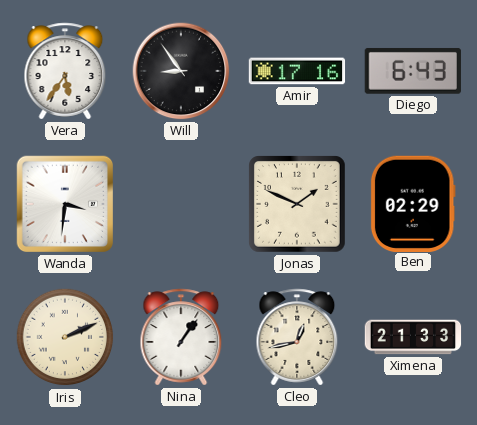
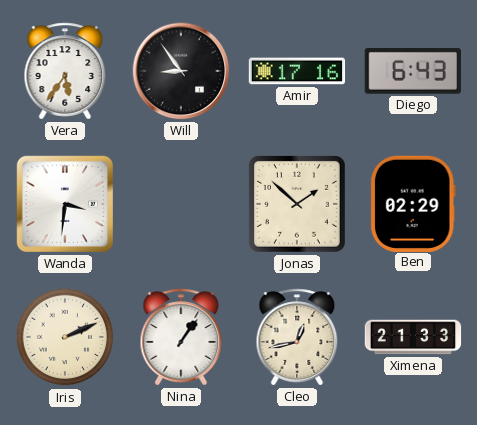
Jonas: 1:49 -> 1:52 (298, 205)
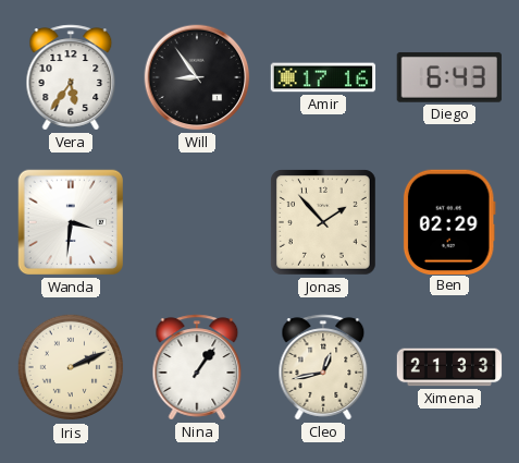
Jonas: 1:52 -> 1:53 (324, 223)
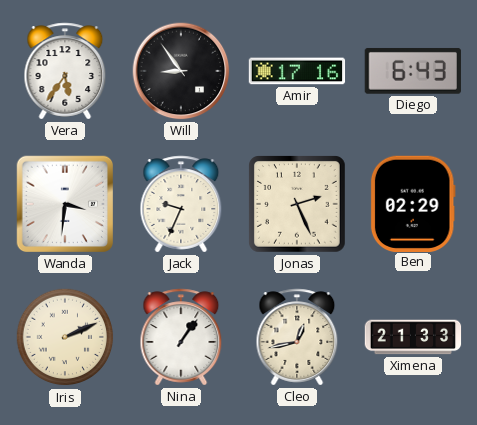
Jack: none -> 9:34 (181, 204)
Jonas: 1:53 -> 2:26 (298, 205)
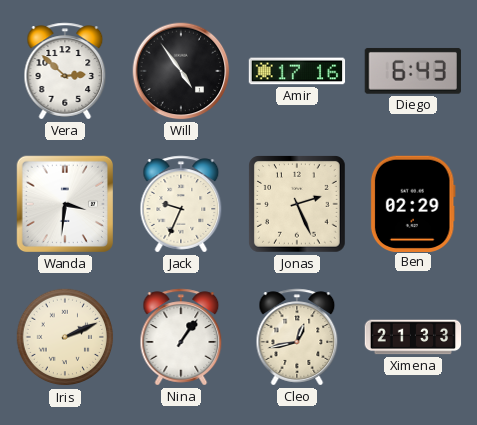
Vera: 5:36 -> 2:52 (65, 71)
Will: 8:54 -> 4:54 (181, 71)
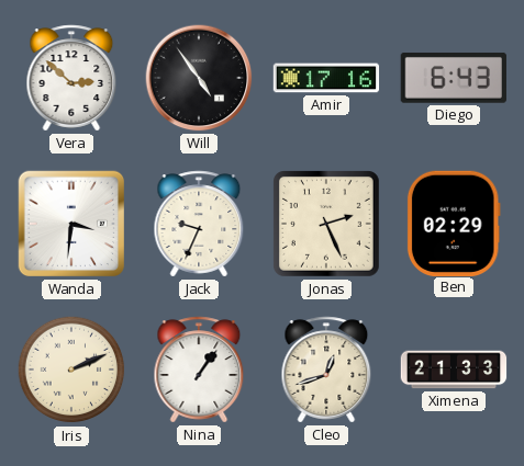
Cleo: 12:43 -> 12:42 (326, 370)
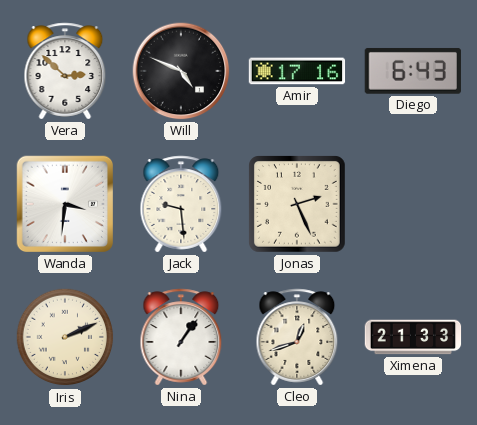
Will: 4:54 -> 4:49 (181, 71)
Jack: 9:34 -> 9:29 (181, 204)
Ben: 02:29 -> none (454, 223)
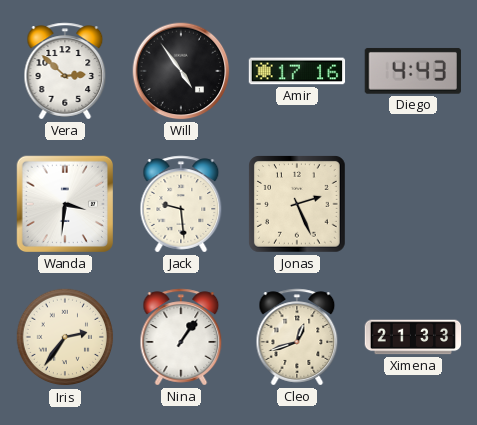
Will: 4:49 -> 4:54 (181, 71)
Diego: 6:43 -> 4:43 (413, 71)
Iris: 2:11 -> 2:36 (65, 337)
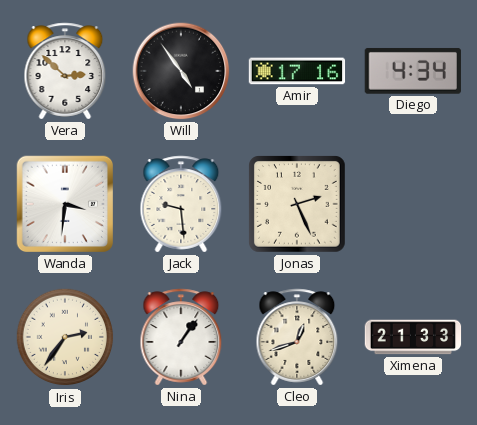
Diego: 4:43 -> 4:34 (413, 71)
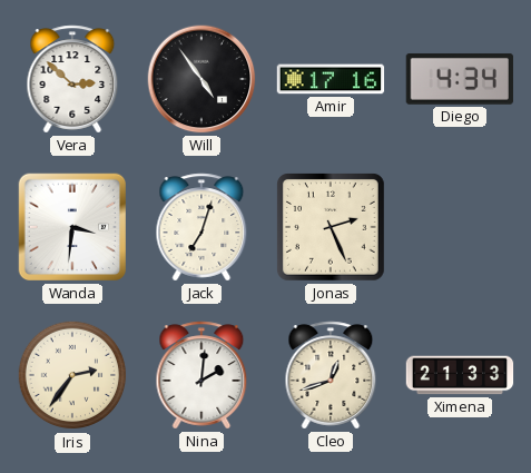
Jack: 9:29 -> 7:03 (201, 227)
Nina: 1:06 -> 2:01 (201, 375)
